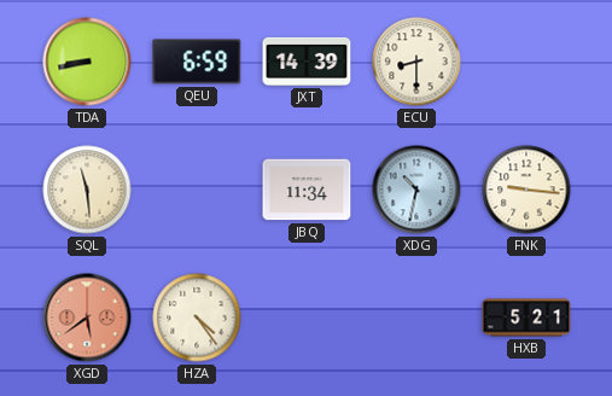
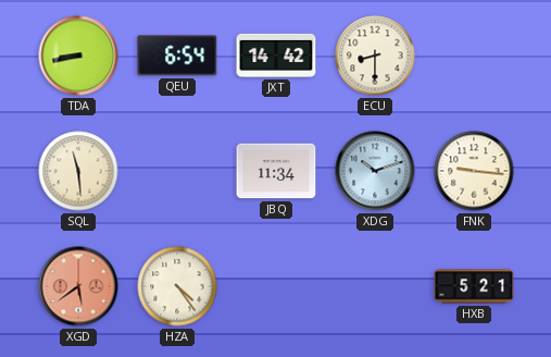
QEU: 6:59 -> 6:54 (177, 56)
JXT: 14:39 -> 14:42 (276, 56)
XDG: 10:32 -> 10:12 (375, 171)
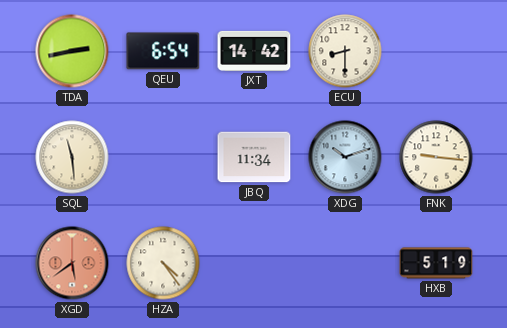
TDA: 8:43 -> 2:43 (72, 51)
HXB: 5:21 -> 5:19 (436, 263)
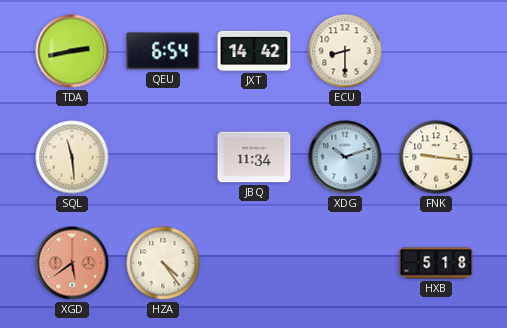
HXB: 5:19 -> 5:18 (436, 263)
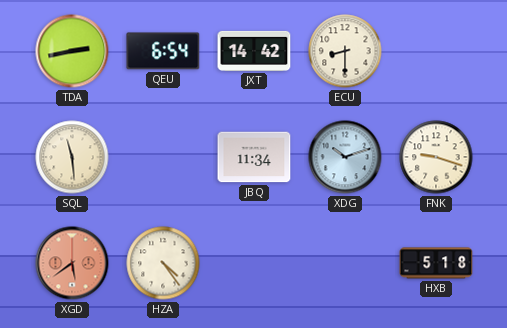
FNK: 9:16 -> 9:18 (436, 157)
